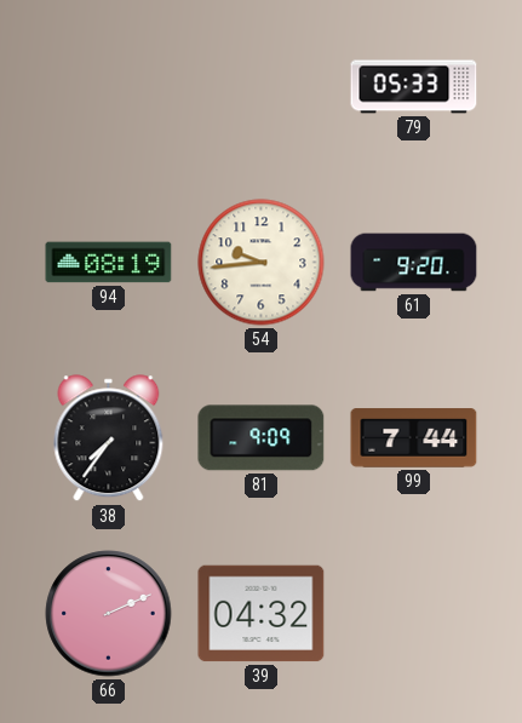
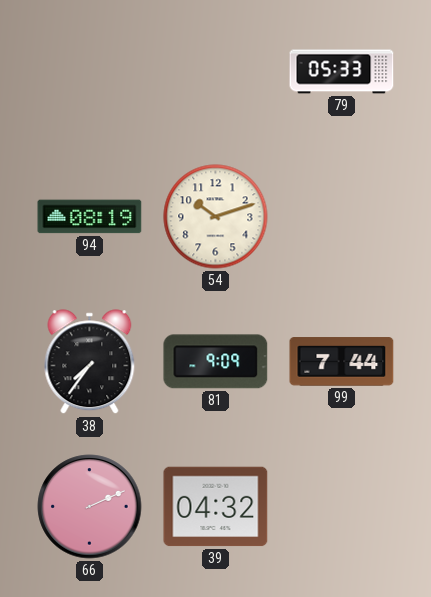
54: 9:44 -> 10:12 (216, 217)
61: 9:20 -> none (414, 263)
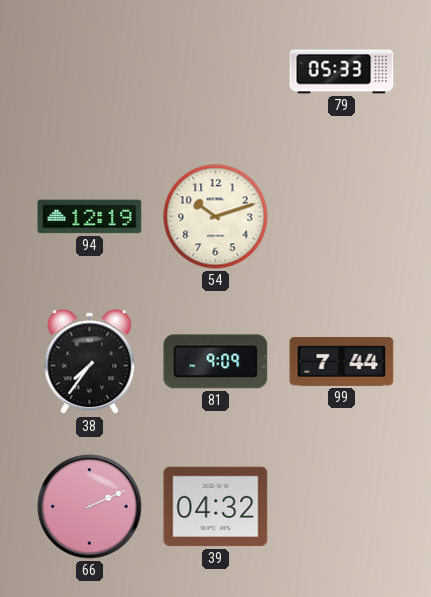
94: 08:19 -> 12:19 (90, 217)
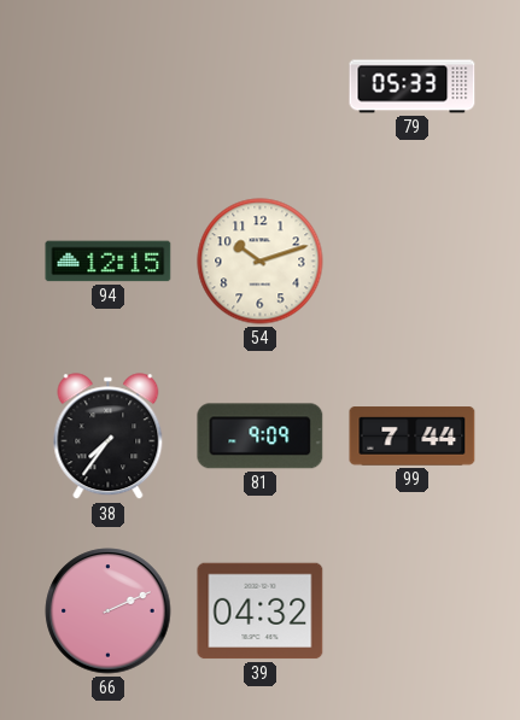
94: 12:19 -> 12:15 (109, 262)
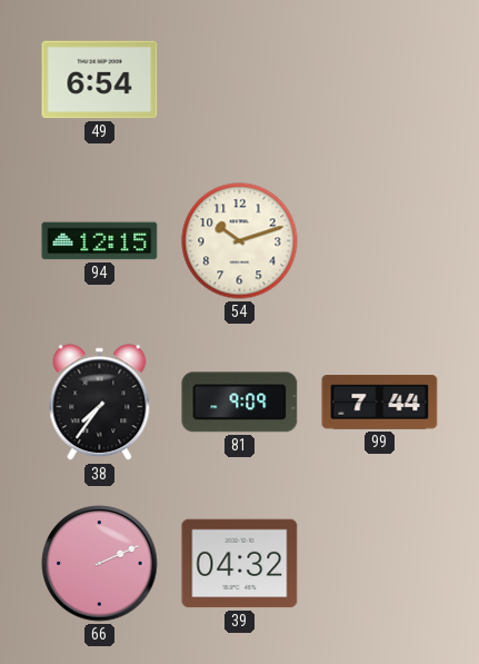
49: none -> 6:54 (100, 80)
79: 05:33 -> none (413, 87)
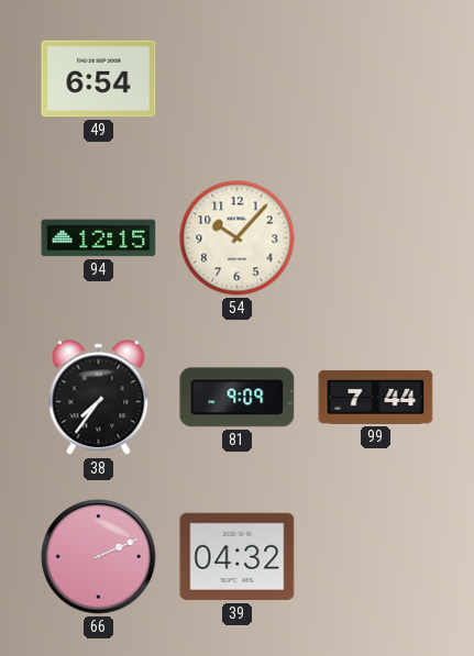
54: 10:12 -> 10:07 (238, 238)
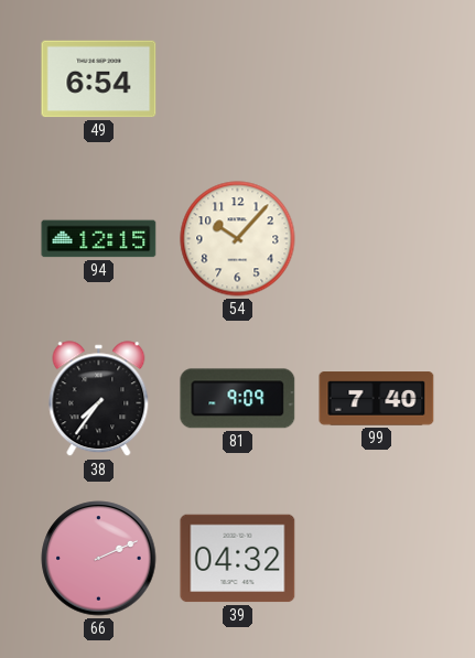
99: 7:44 -> 7:40 (377, 399)
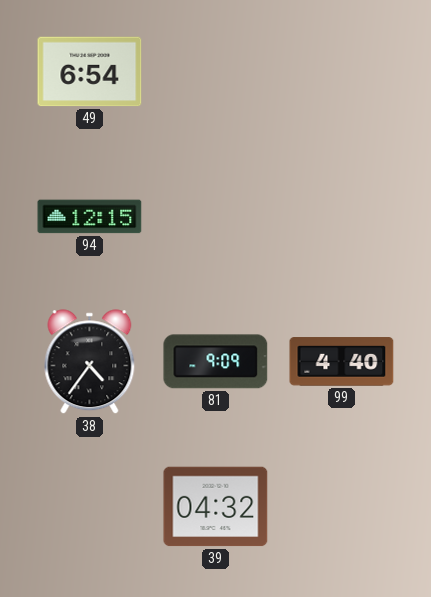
54: 10:07 -> none (238, 239)
38: 7:36 -> 4:36 (90, 362)
99: 7:40 -> 4:40 (342, 362)
66: 2:11 -> none (99, 559)
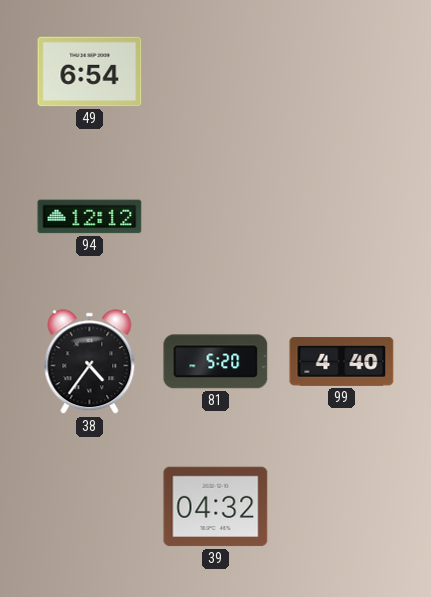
94: 12:15 -> 12:12 (90, 217)
81: 9:09 -> 5:20 (216, 362)
